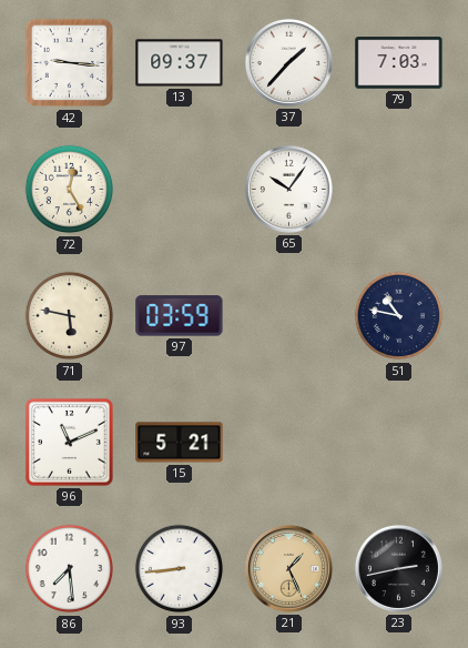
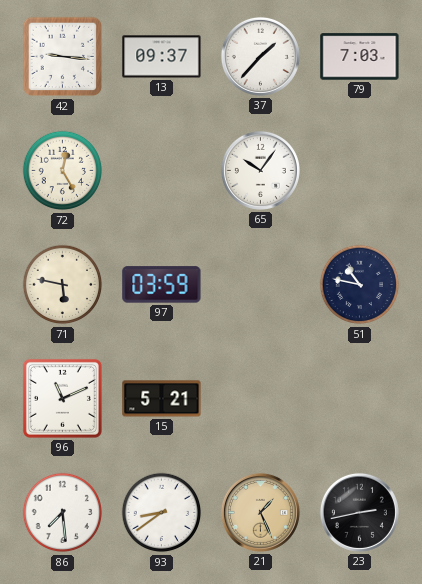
93: 8:44 -> 8:39 (162, 513)
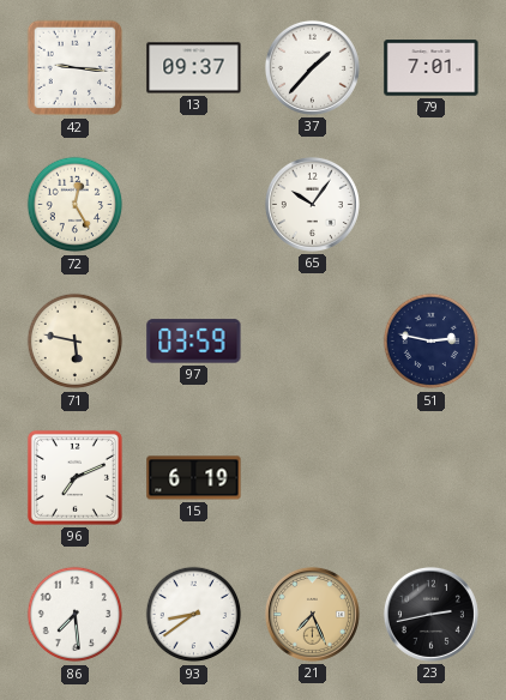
79: 7:03 -> 7:01 (432, 68)
51: 10:47 -> 2:47 (432, 342)
96: 11:11 -> 7:11 (74, 477)
15: 5:21 -> 6:19 (194, 478)
21: 1:26 -> 7:26 (312, 614)
